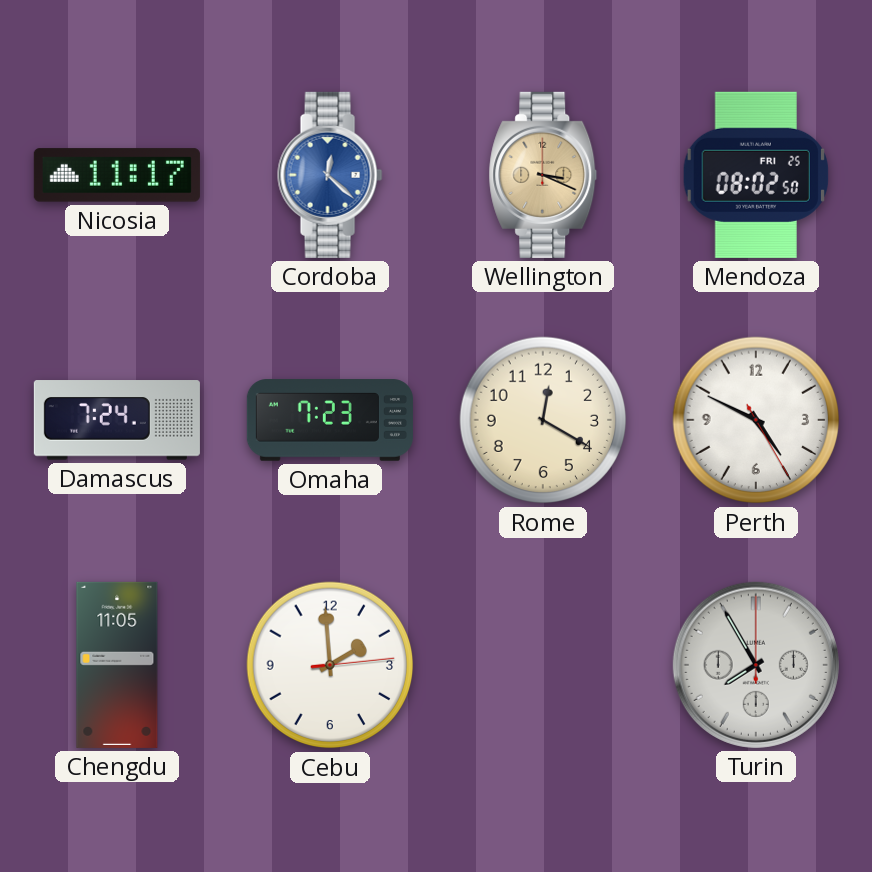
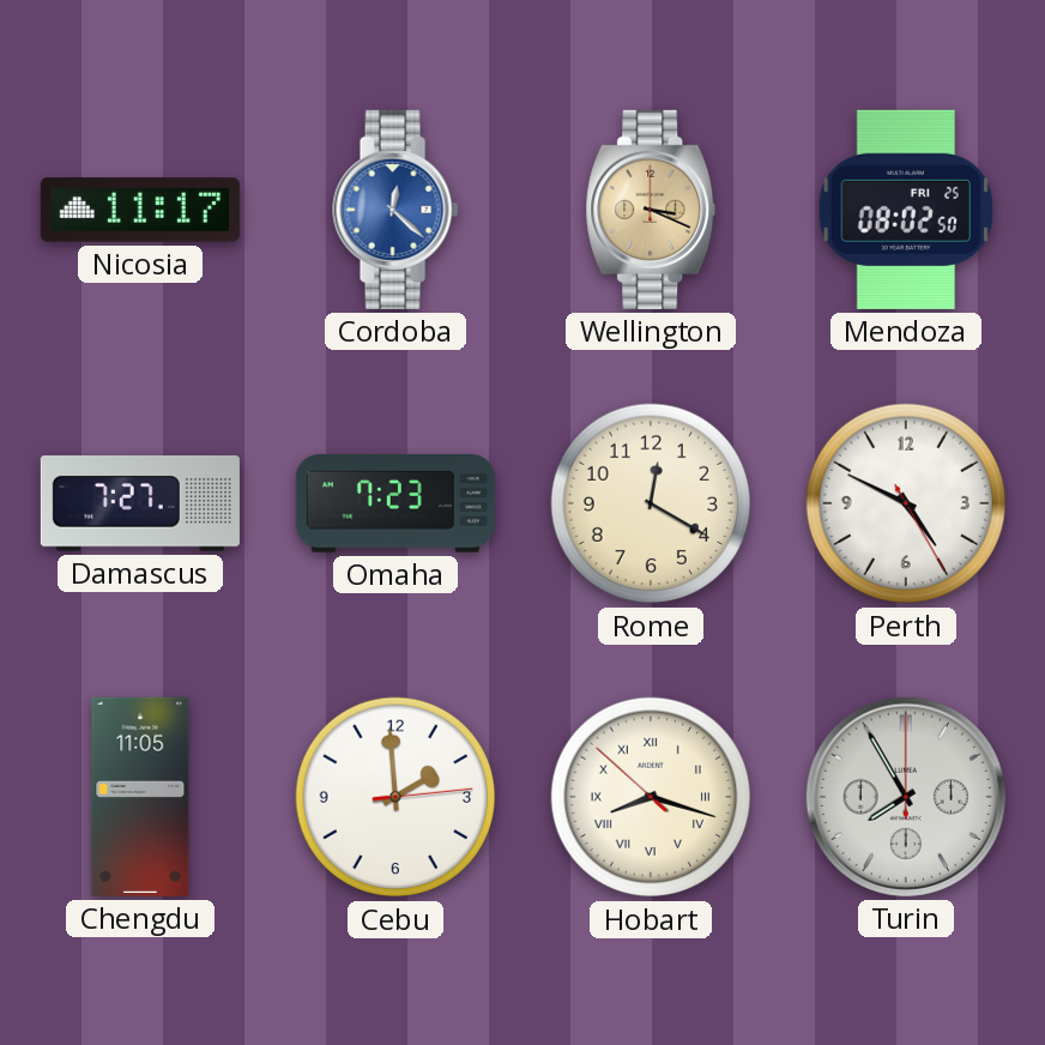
Damascus: 7:24 -> 7:27 (140, 503)
Hobart: none -> 8:17 (651, 797)
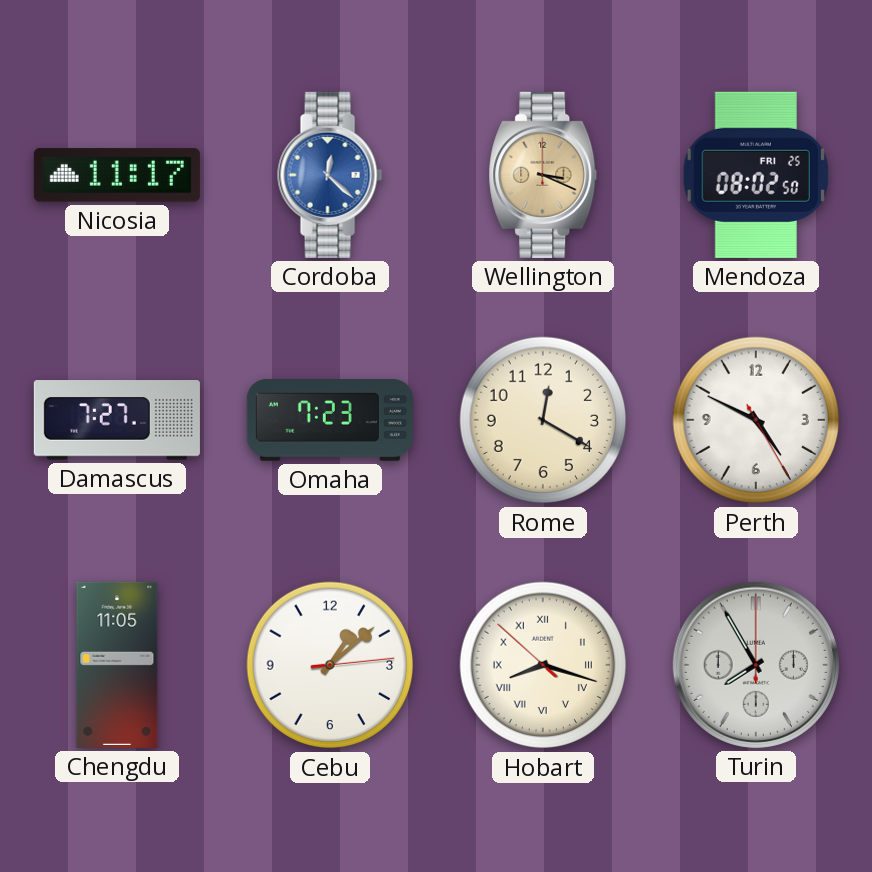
Cebu: 1:59 -> 1:08 (330, 665)
